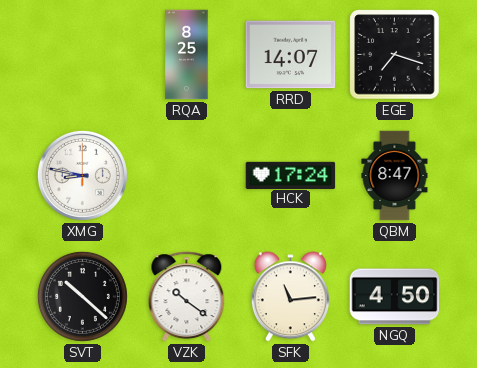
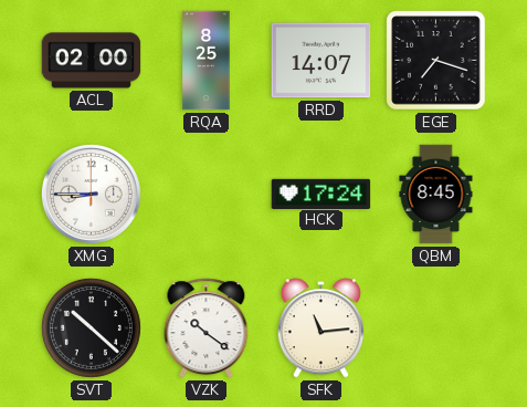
ACL: none -> 02:00 (92, 61)
XMG: 8:47 -> 8:45 (91, 194)
QBM: 8:47 -> 8:45 (436, 195)
NGQ: 4:50 -> none (395, 297)
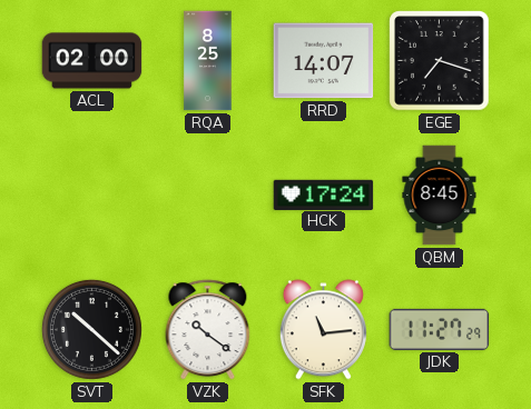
XMG: 8:45 -> none (91, 194)
JDK: none -> 11:27 (440, 329)
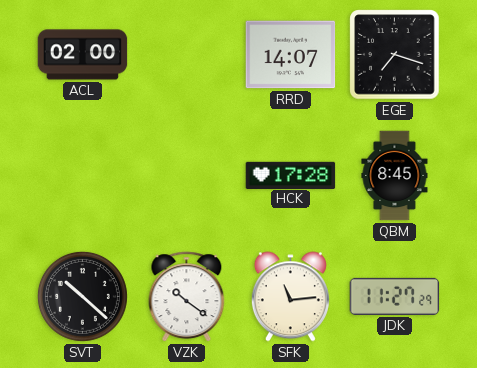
RQA: 8:25 -> none (208, 61)
HCK: 17:24 -> 17:28 (291, 175)
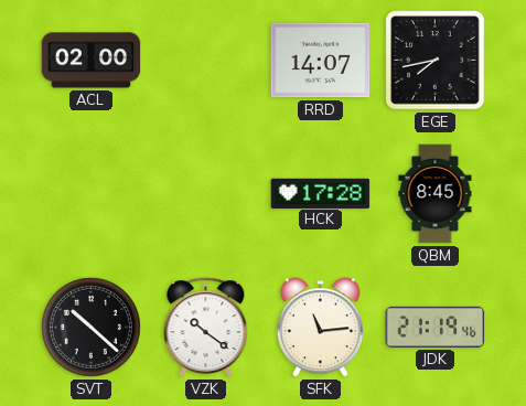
EGE: 7:18 -> 7:43 (436, 61)
JDK: 11:27 -> 21:19 (436, 327)
